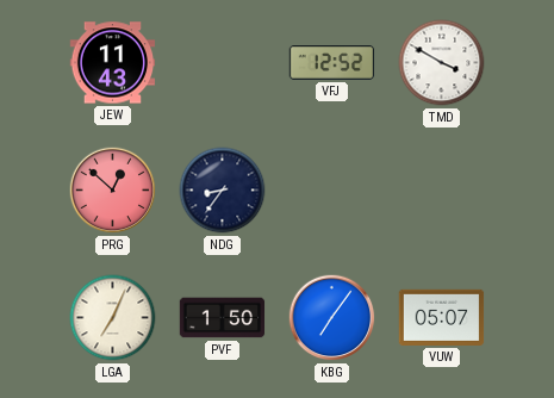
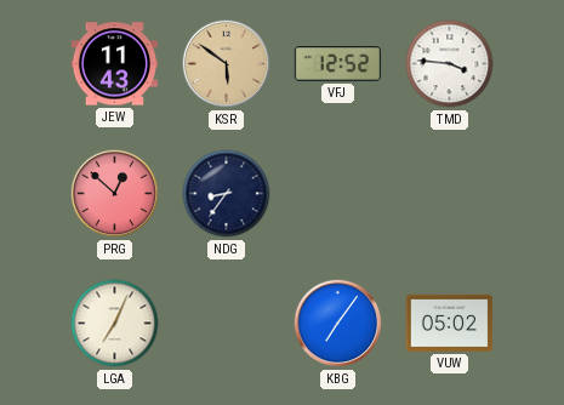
KSR: none -> 5:51 (227, 64)
TMD: 3:50 -> 3:46 (450, 64)
PVF: 1:50 -> none (223, 318)
VUW: 05:07 -> 05:02 (450, 323)
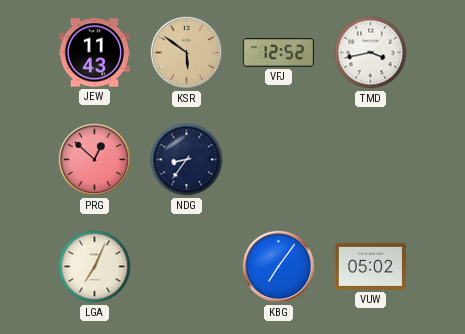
TMD: 3:46 -> 3:43 (371, 53)
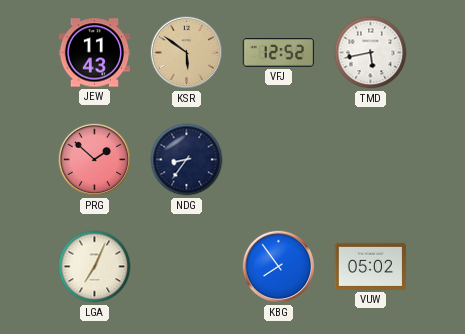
TMD: 3:43 -> 5:43 (371, 53)
PRG: 12:52 -> 1:52 (95, 160)
KBG: 7:06 -> 7:54 (279, 267)
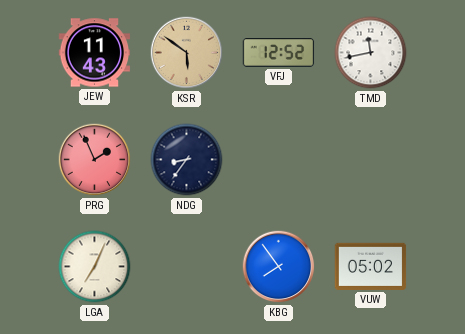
TMD: 5:43 -> 11:43 (371, 53)
PRG: 1:52 -> 1:56 (95, 160)
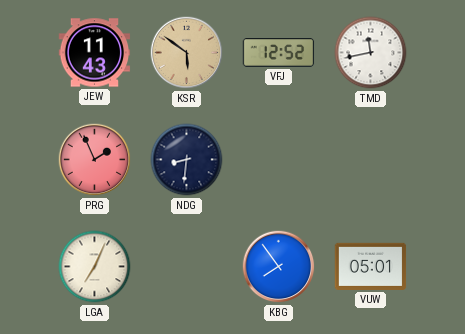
NDG: 8:36 -> 8:31 (187, 160)
VUW: 05:02 -> 05:01 (371, 266)
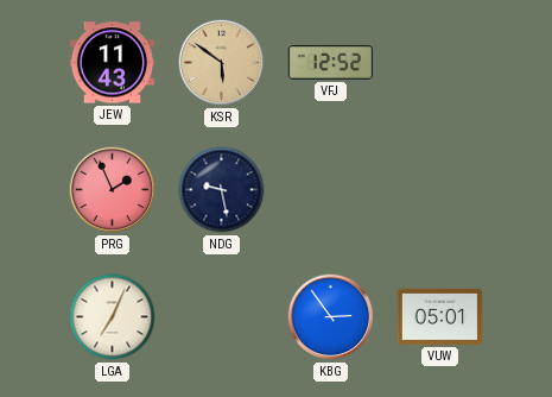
TMD: 11:43 -> none (371, 53)
NDG: 8:31 -> 9:28 (222, 190)
KBG: 7:54 -> 2:54 (331, 317)
